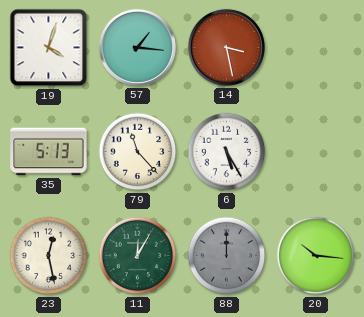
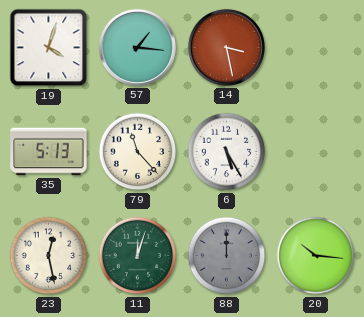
11: 12:05 -> 12:03 (138, 256)
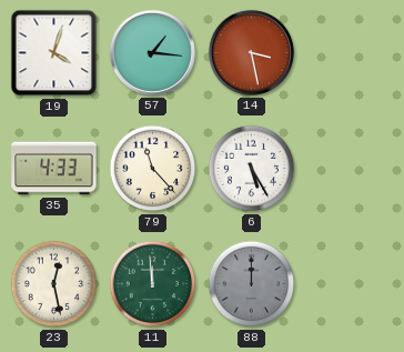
35: 5:13 -> 4:33 (54, 169)
11: 12:03 -> 11:59 (153, 284)
20: 10:16 -> none (316, 256)
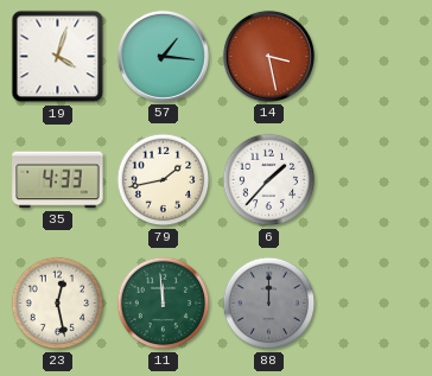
79: 11:23 -> 1:43 (164, 180)
6: 5:25 -> 1:37 (269, 180)
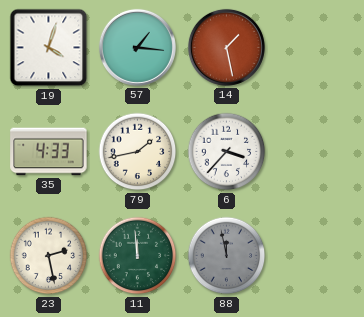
14: 3:28 -> 1:28 (226, 47)
6: 1:37 -> 3:37 (227, 152)
23: 12:28 -> 2:28 (49, 256)
88: 12:00 -> 11:58 (227, 256)
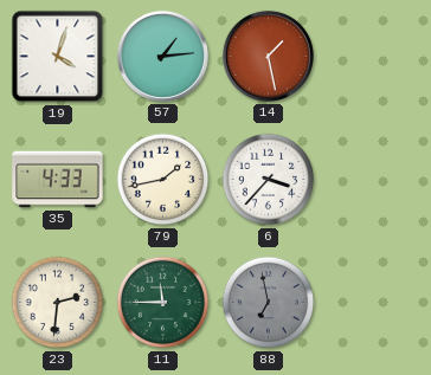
57: 1:16 -> 1:14 (162, 56)
23: 2:28 -> 2:31 (58, 303)
11: 11:59 -> 11:45 (163, 303)
88: 11:58 -> 6:58 (269, 303)
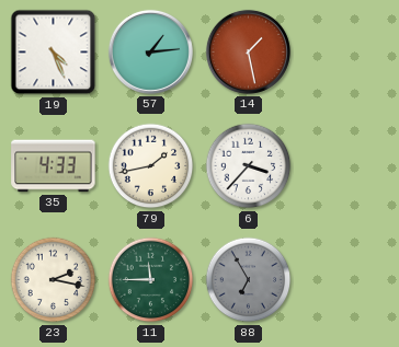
19: 4:03 -> 4:26 (54, 53)
23: 2:31 -> 2:17 (54, 280)
88: 6:58 -> 6:55 (249, 280)
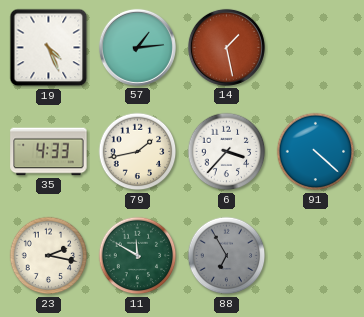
91: none -> 4:22 (316, 152)
11: 11:45 -> 11:50 (138, 256)
